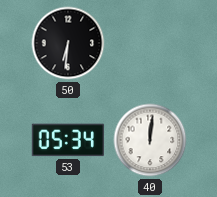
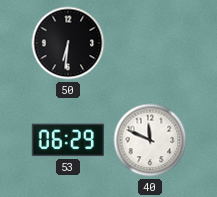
53: 05:34 -> 06:29 (68, 140)
40: 12:01 -> 11:49 (150, 140)
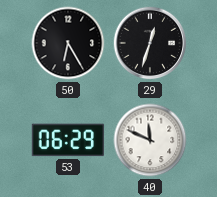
50: 6:31 -> 6:25 (68, 43)
29: none -> 12:33 (150, 43)
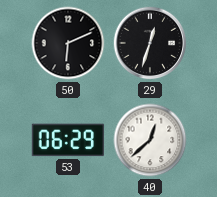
50: 6:25 -> 6:11 (68, 43)
40: 11:49 -> 12:38 (150, 140)
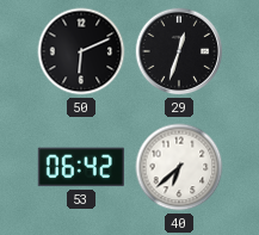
53: 06:29 -> 06:42 (81, 167)
40: 12:38 -> 6:38 (179, 167)
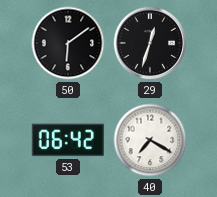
50: 6:11 -> 6:09 (68, 43)
40: 6:38 -> 7:20 (150, 140)
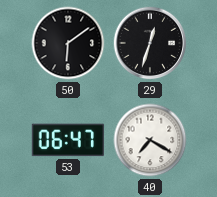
53: 06:42 -> 06:47 (68, 140)
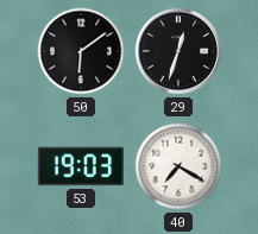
53: 06:47 -> 19:03 (81, 166)
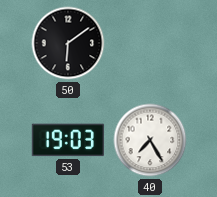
29: 12:33 -> none (178, 51)
40: 7:20 -> 7:25 (150, 140)
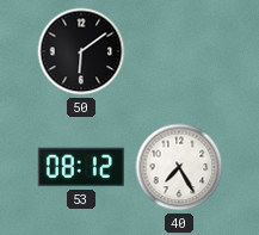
53: 19:03 -> 08:12 (81, 167)
